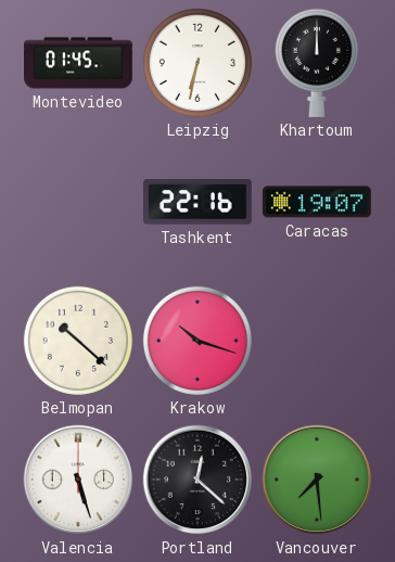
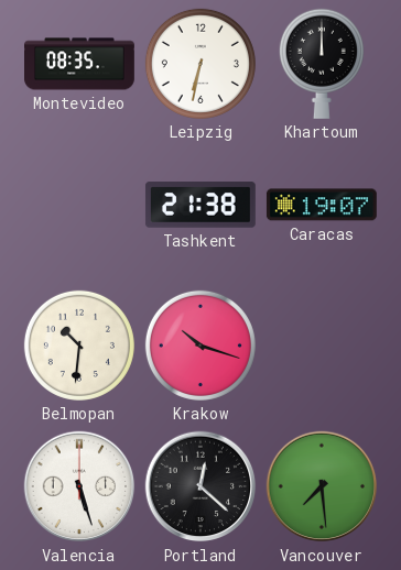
Montevideo: 01:45 -> 08:35 (80, 64)
Tashkent: 22:16 -> 21:38 (201, 205)
Belmopan: 10:22 -> 10:31 (79, 346)
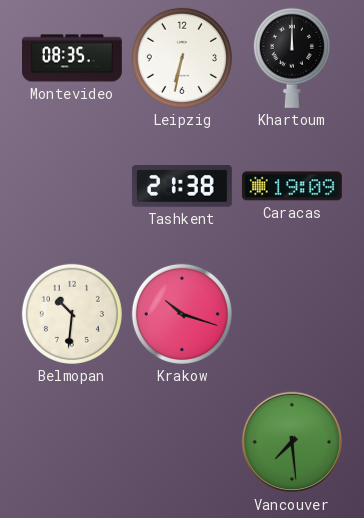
Caracas: 19:07 -> 19:09 (292, 186)
Valencia: 5:27 -> none (79, 486)
Portland: 12:22 -> none (201, 486)
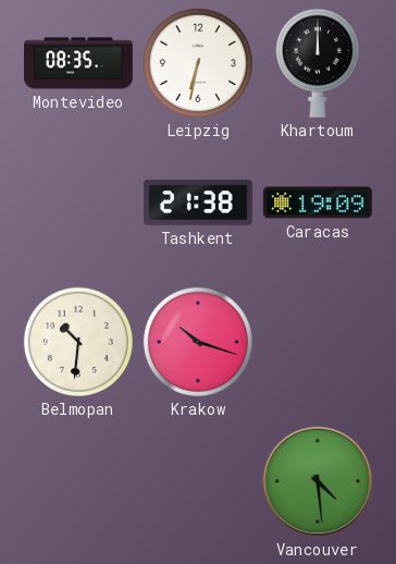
Vancouver: 7:29 -> 4:29 (318, 481)
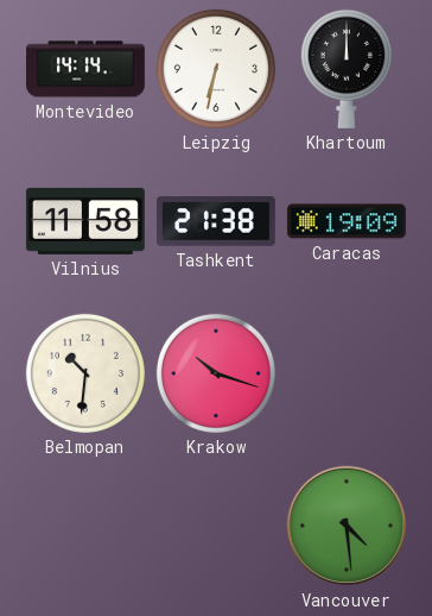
Montevideo: 08:35 -> 14:14 (87, 69)
Vilnius: none -> 11:58 (85, 221)
